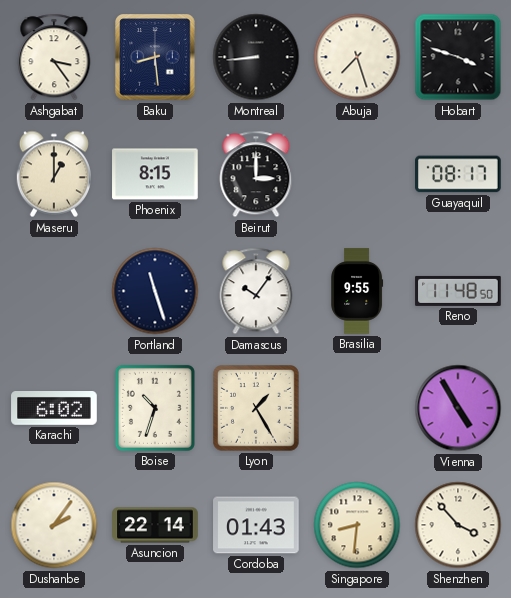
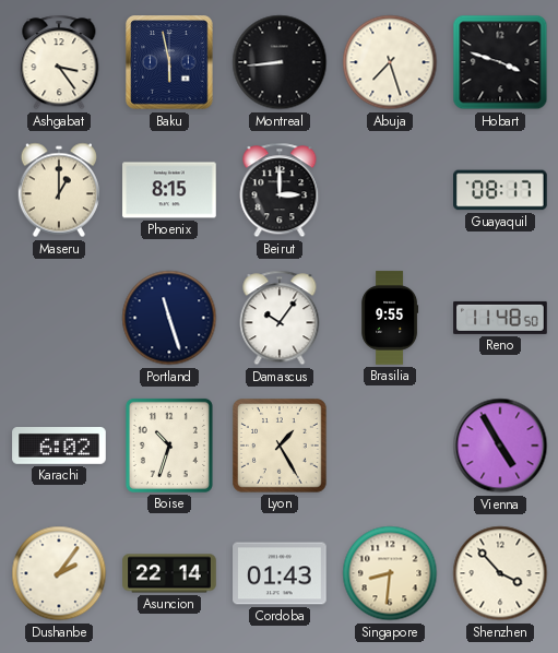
Baku: 8:29 -> 5:58 (169, 62)
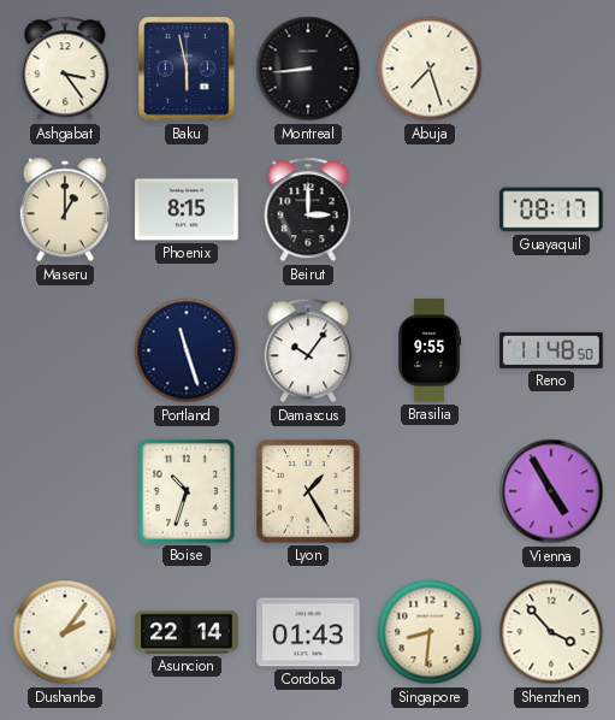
Hobart: 3:48 -> none (500, 62)
Karachi: 6:02 -> none (59, 447)
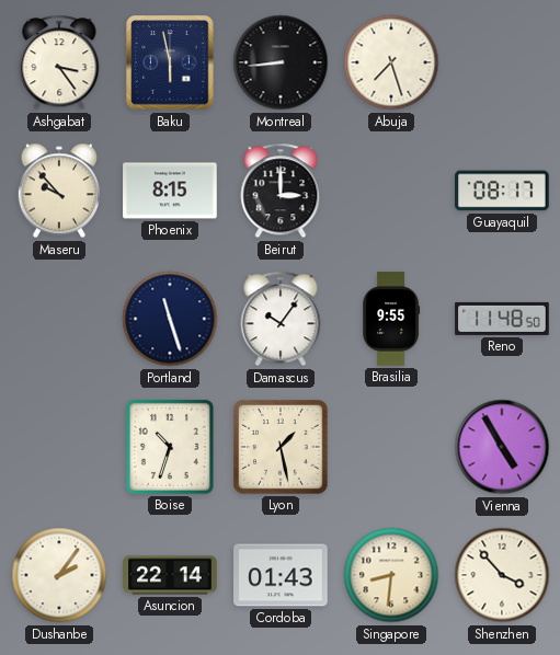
Maseru: 1:00 -> 9:53 (59, 191)
Lyon: 1:25 -> 1:28 (282, 448)
